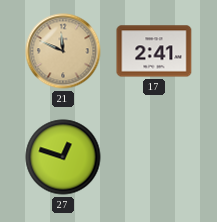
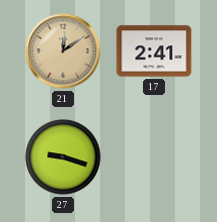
21: 11:49 -> 12:09 (63, 51)
27: 12:48 -> 9:18 (63, 157)
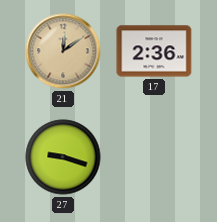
17: 2:41 -> 2:36 (154, 51)
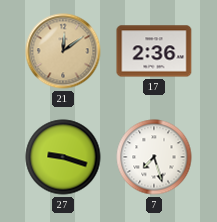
7: none -> 7:27 (154, 157)
